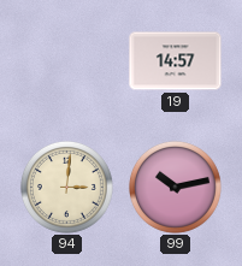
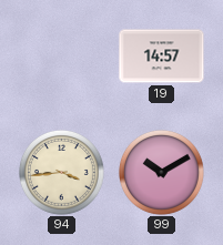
94: 3:01 -> 3:44 (61, 172)
99: 10:13 -> 10:10 (161, 172)
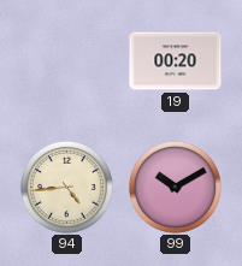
19: 14:57 -> 00:20 (176, 61)
94: 3:44 -> 4:44 (66, 187)
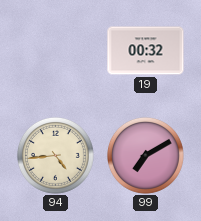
19: 00:20 -> 00:32 (146, 51)
99: 10:10 -> 7:10 (145, 155)
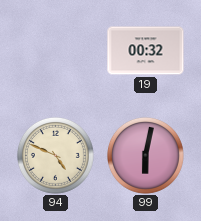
94: 4:44 -> 4:49 (55, 155)
99: 7:10 -> 6:02 (145, 155)
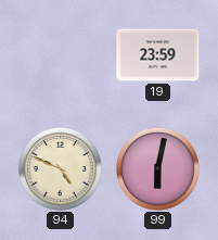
19: 00:32 -> 23:59 (158, 55)
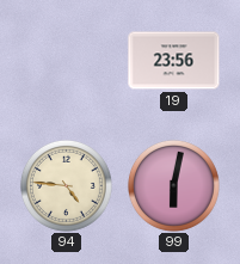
19: 23:59 -> 23:56 (174, 61)
94: 4:49 -> 4:46 (66, 185)
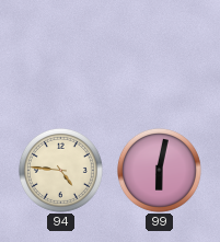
19: 23:56 -> none (174, 61)
